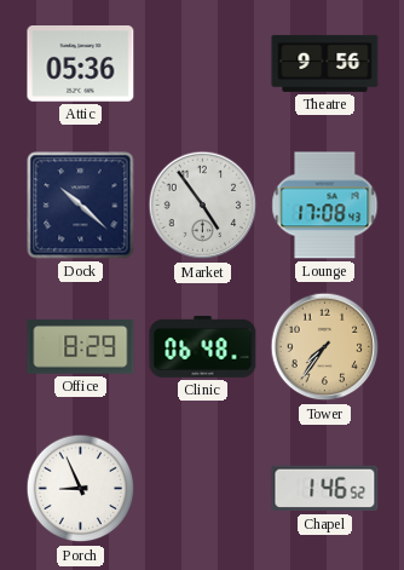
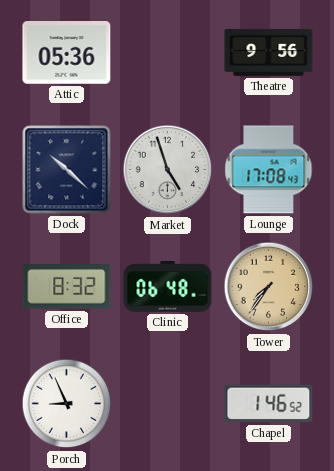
Market: 4:54 -> 4:57 (168, 170)
Office: 8:29 -> 8:32 (67, 287)
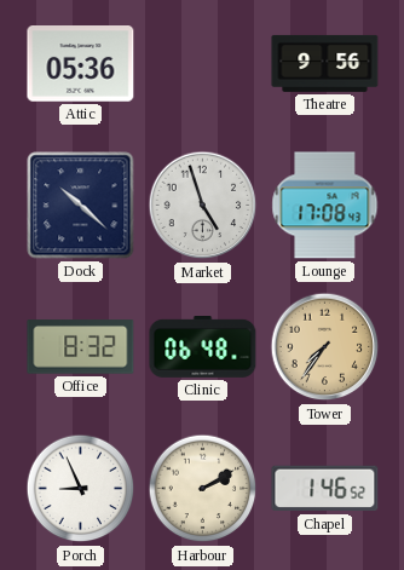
Harbour: none -> 2:10 (203, 489)
